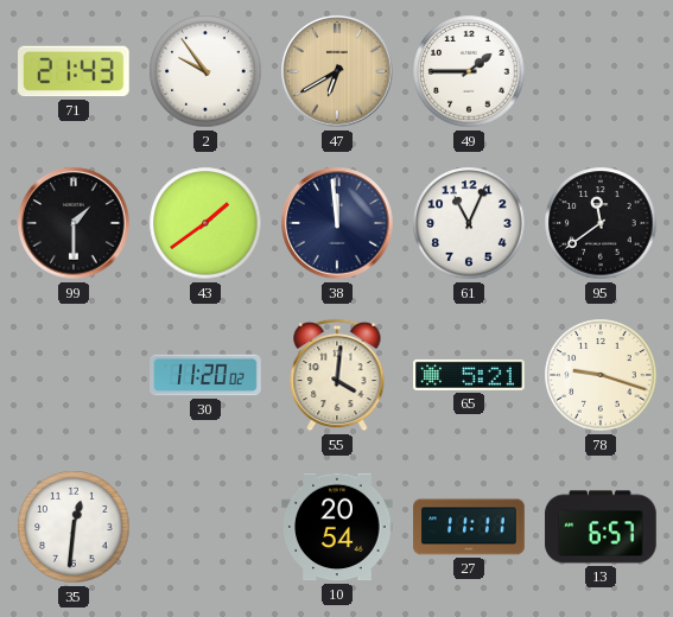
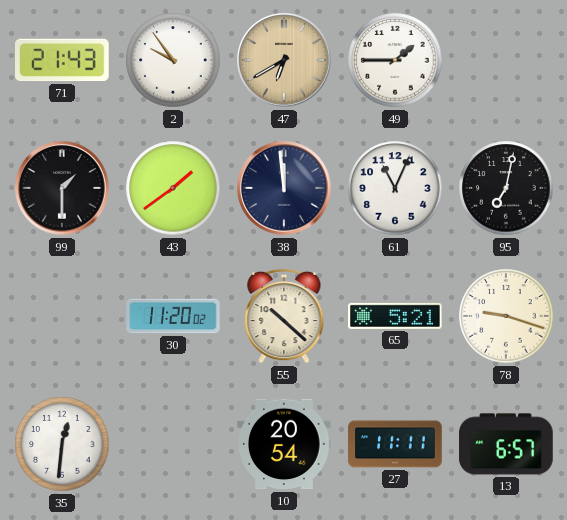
95: 11:39 -> 7:02 (506, 188)
55: 4:01 -> 10:22 (284, 316)
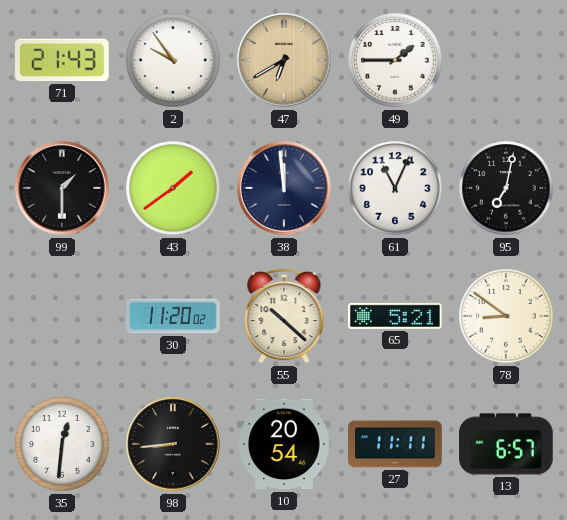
78: 9:18 -> 8:51 (506, 316)
98: none -> 8:44 (173, 444)
